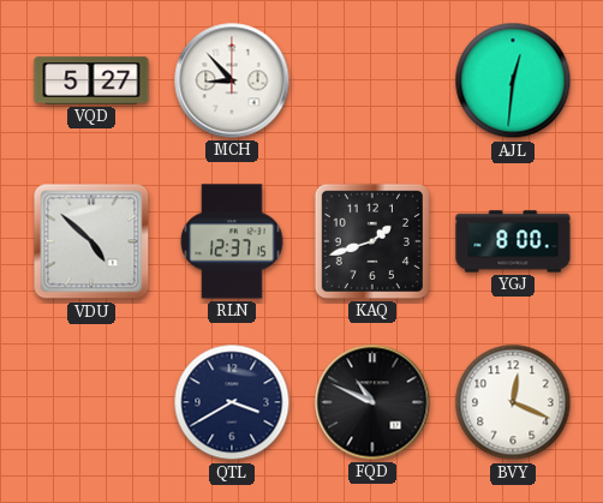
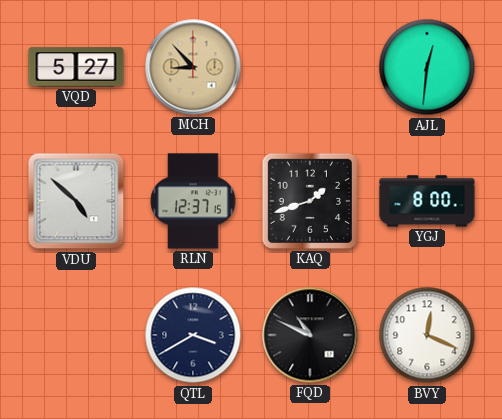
MCH dial: white -> champagne (193, 67)
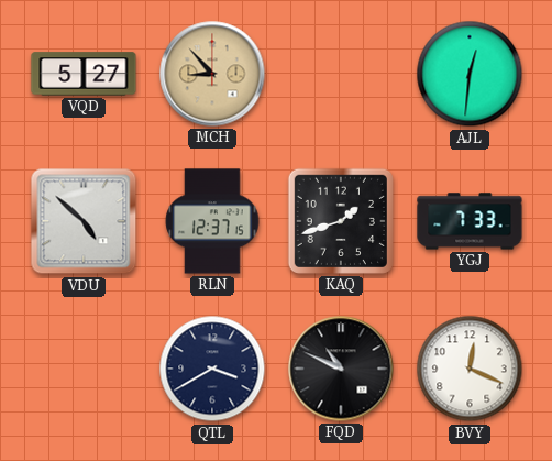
YGJ: 8:00 -> 7:33 (470, 221)
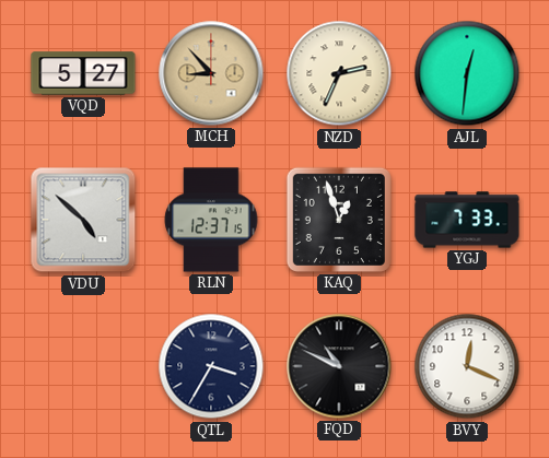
NZD: none -> 2:34 (339, 73)
KAQ: 1:42 -> 12:57 (339, 220)
QTL: 3:40 -> 3:35 (211, 366)
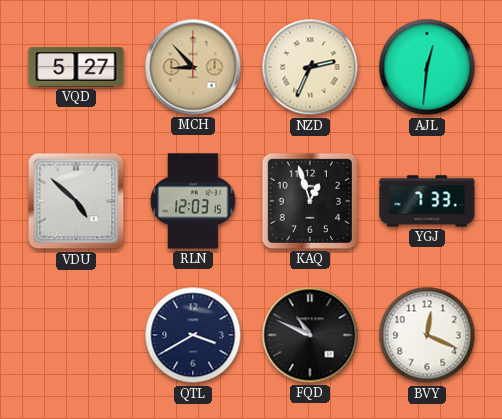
RLN: 12:37 -> 12:03 (193, 201)
QTL: 3:35 -> 3:40 (193, 335)
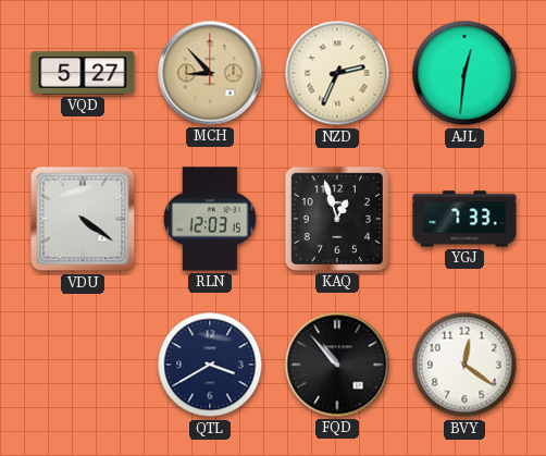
VDU: 4:52 -> 4:21 (83, 219)
FQD: 10:49 -> 10:53 (337, 365)
BVY: 12:19 -> 12:21 (464, 365)
